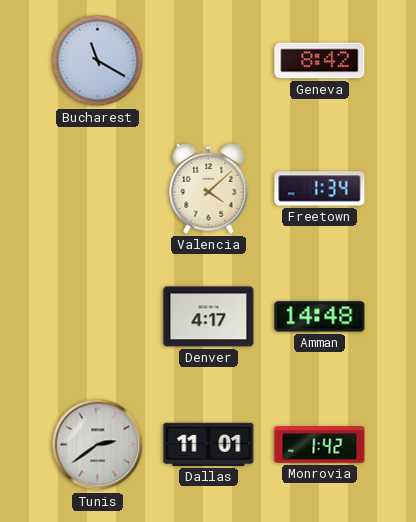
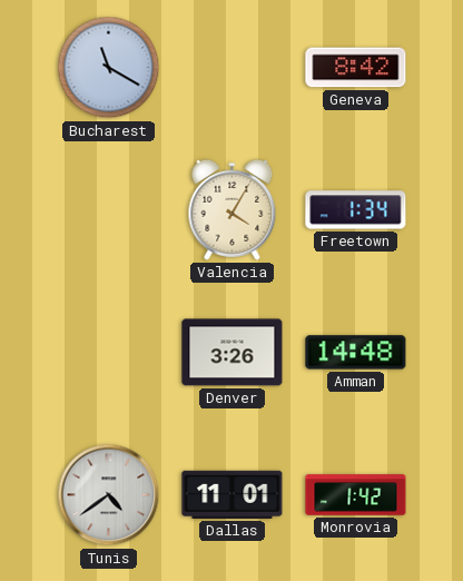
Valencia: 4:08 -> 4:05 (233, 209)
Denver: 4:17 -> 3:26 (233, 353)
Tunis: 2:39 -> 4:39 (109, 495)
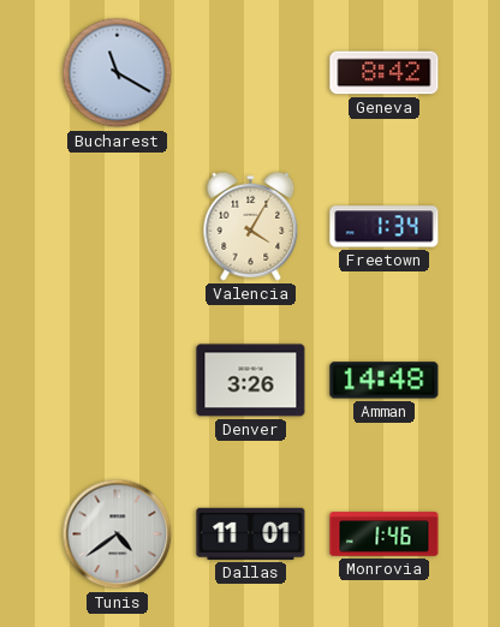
Monrovia: 1:42 -> 1:46 (385, 535)
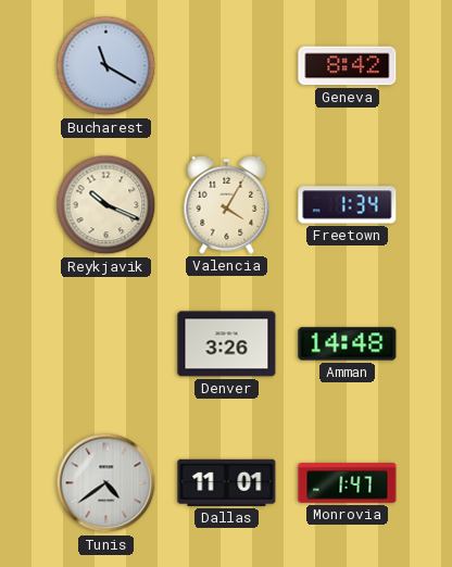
Reykjavik: none -> 10:19 (106, 205)
Monrovia: 1:46 -> 1:47 (348, 483)
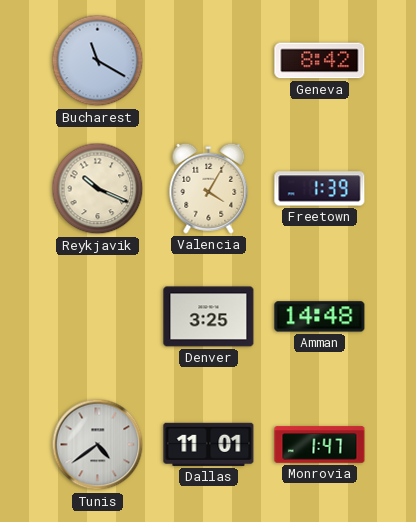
Freetown: 1:34 -> 1:39 (320, 189)
Denver: 3:26 -> 3:25 (209, 317)
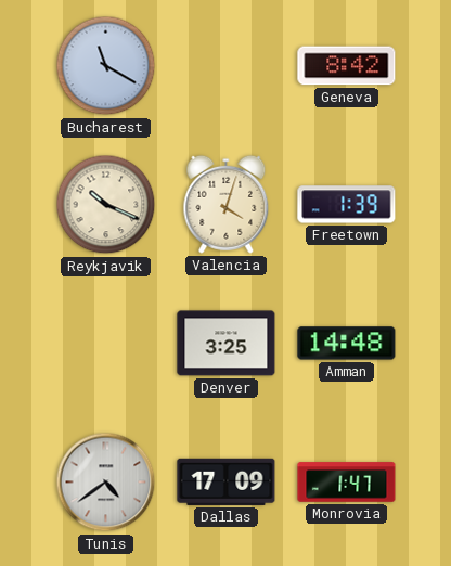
Valencia: 4:05 -> 4:03 (227, 204)
Dallas: 11:01 -> 17:09 (227, 481)
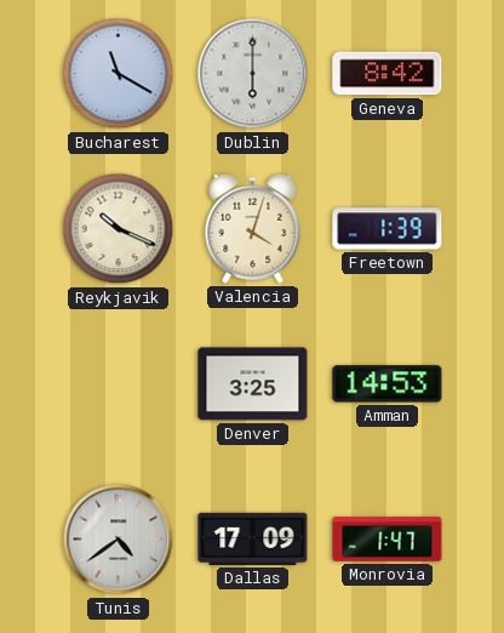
Dublin: none -> 6:00 (253, 74)
Amman: 14:48 -> 14:53 (388, 384)
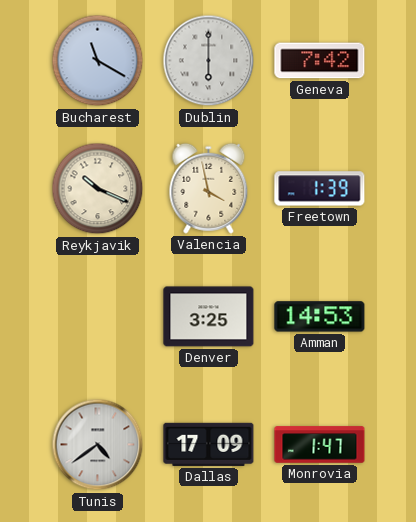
Geneva: 8:42 -> 7:42 (320, 61)
Valencia: 4:03 -> 3:58 (209, 188)
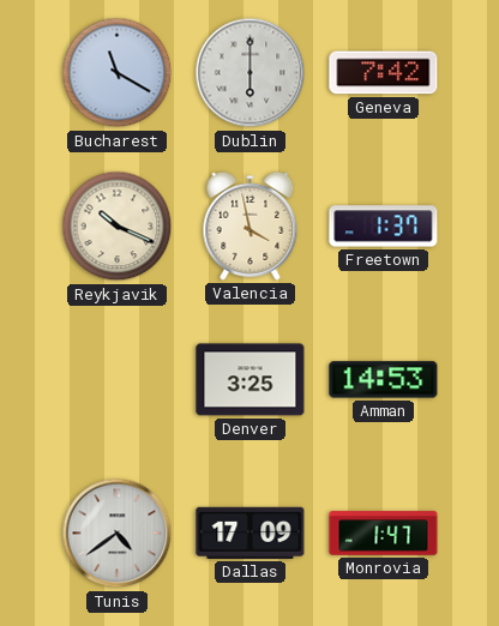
Freetown: 1:39 -> 1:37 (384, 227)
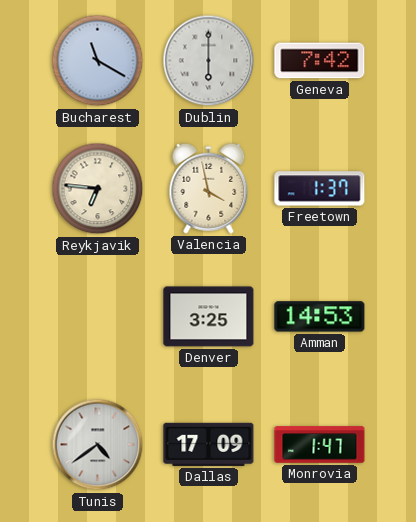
Reykjavik: 10:19 -> 6:46 (98, 189)
